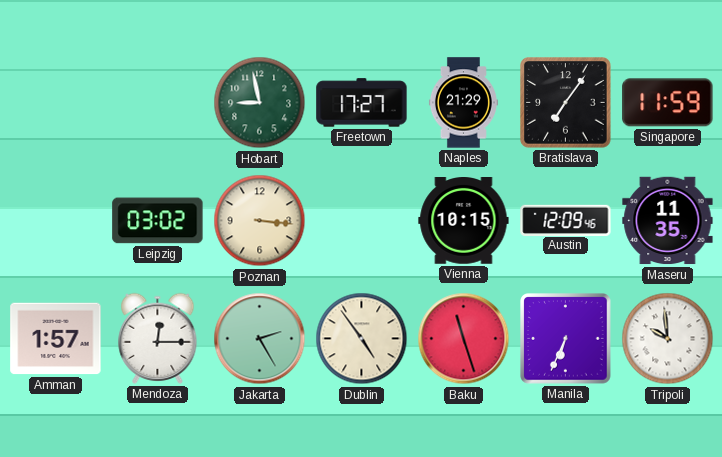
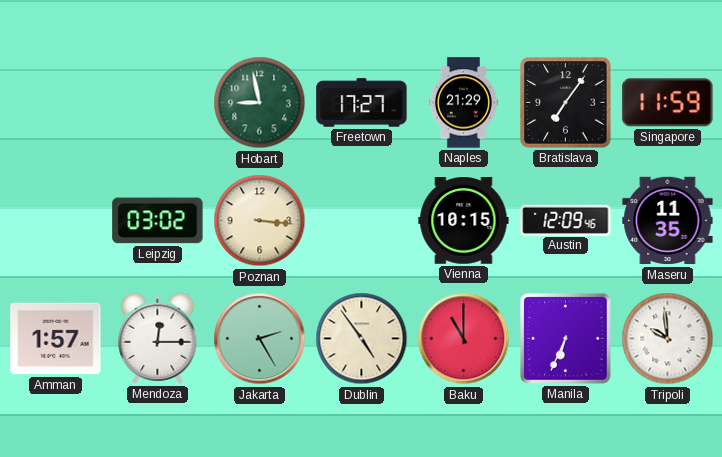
Baku: 11:27 -> 11:00 (464, 339)
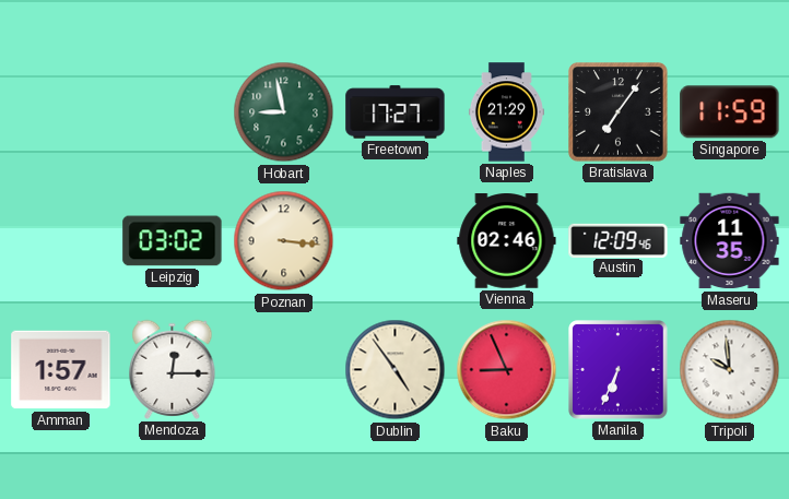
Vienna: 10:15 -> 02:46 (507, 241)
Jakarta: 2:25 -> none (260, 339)
Baku: 11:00 -> 8:56 (507, 370)
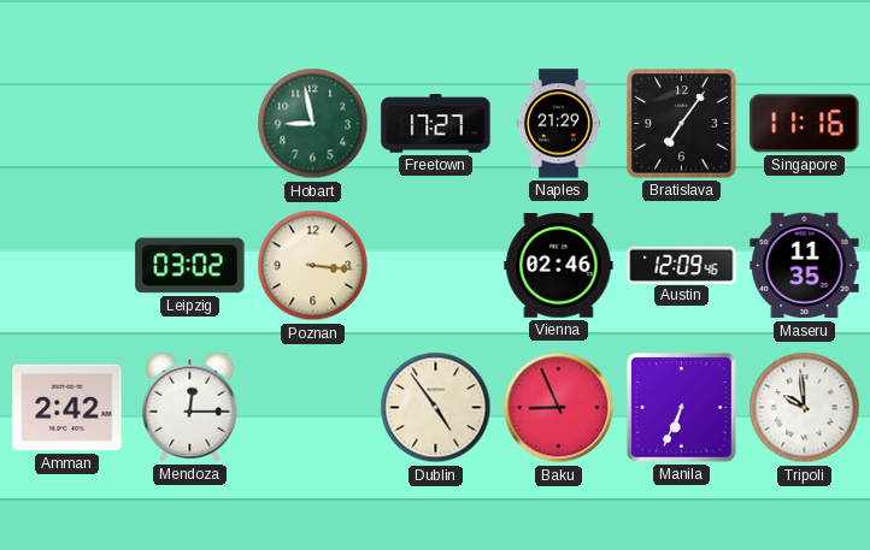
Singapore: 11:59 -> 11:16 (805, 124)
Amman: 1:57 -> 2:42 (67, 408)
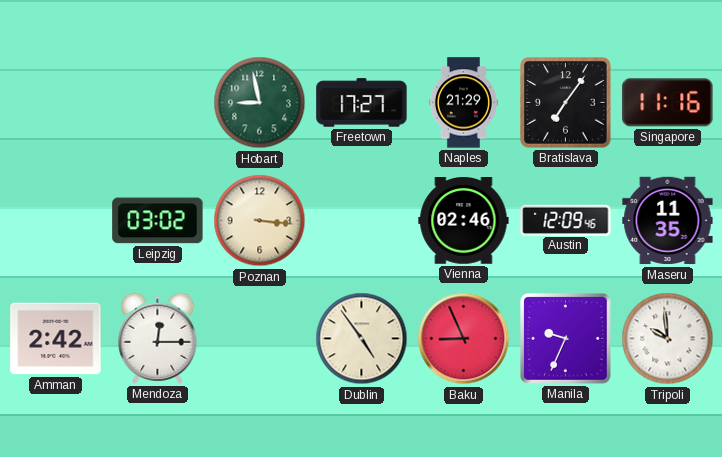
Manila: 6:34 -> 9:34 (566, 339)
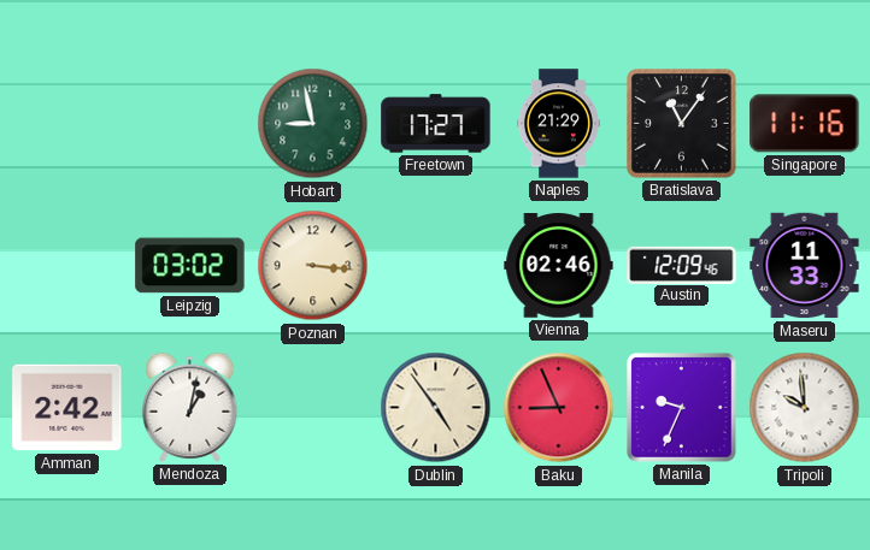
Bratislava: 7:06 -> 11:06 (682, 124)
Maseru: 11:35 -> 11:33 (805, 266)
Mendoza: 12:15 -> 1:02 (190, 407)
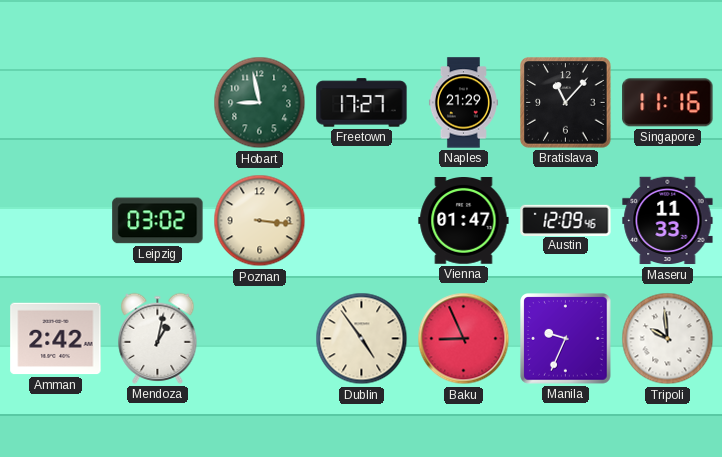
Bratislava: 11:06 -> 11:07 (566, 103)
Vienna: 02:46 -> 01:47 (464, 221)
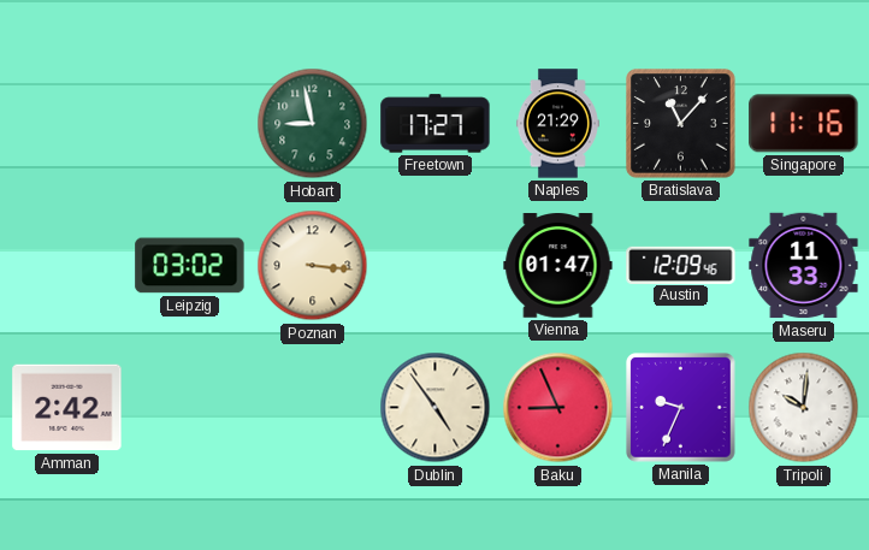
Mendoza: 1:02 -> none (158, 338)
Tripoli: 9:59 -> 10:01 (804, 408)
